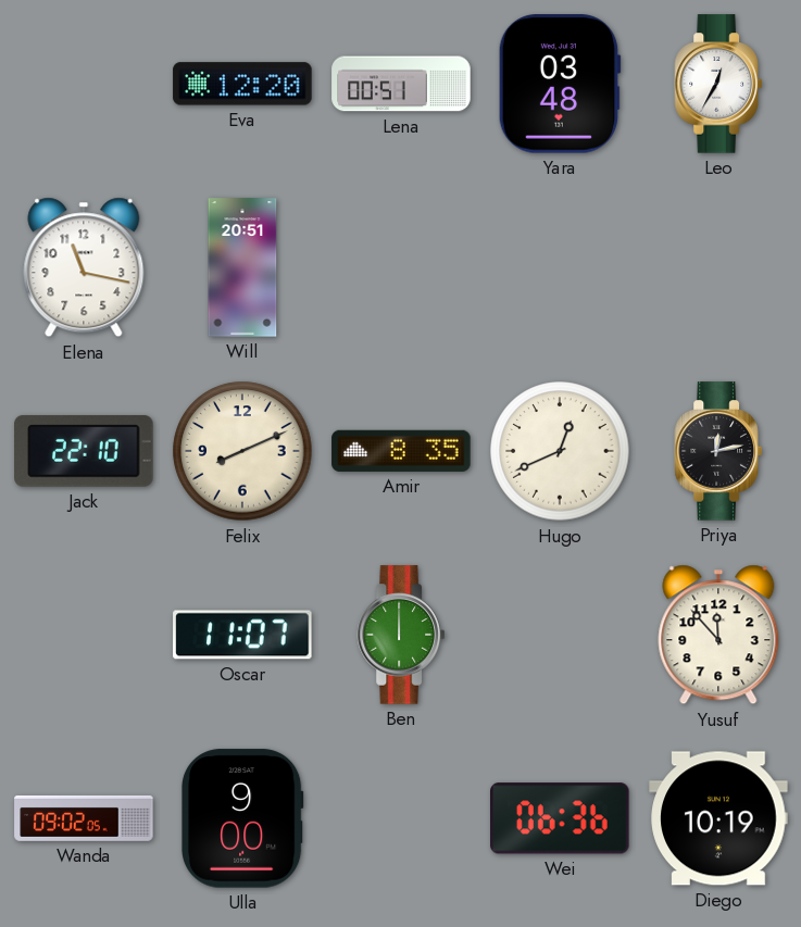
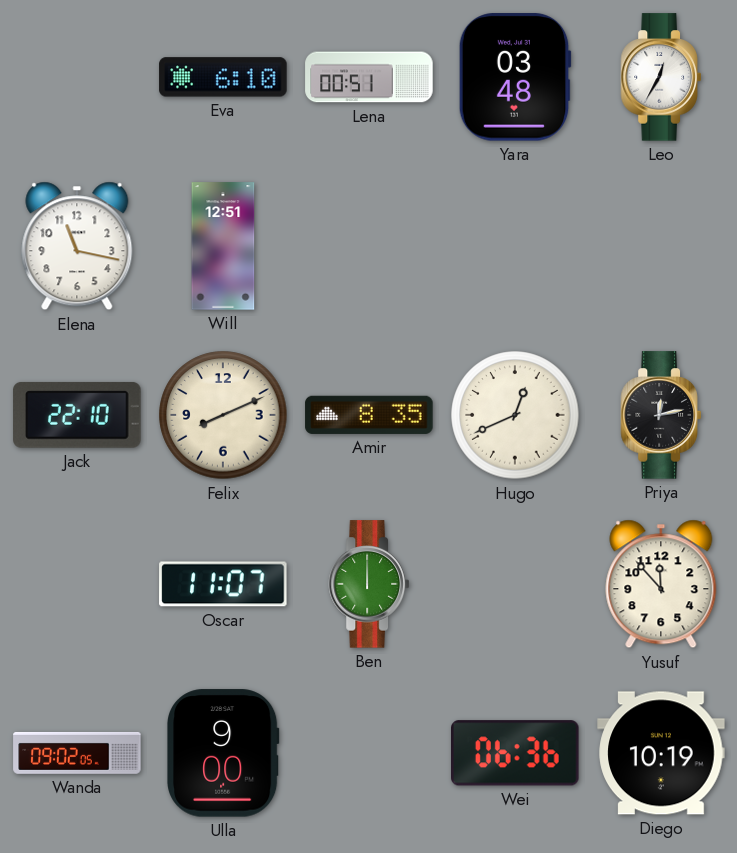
Eva: 12:20 -> 6:10 (223, 77)
Will: 20:51 -> 12:51 (223, 246)
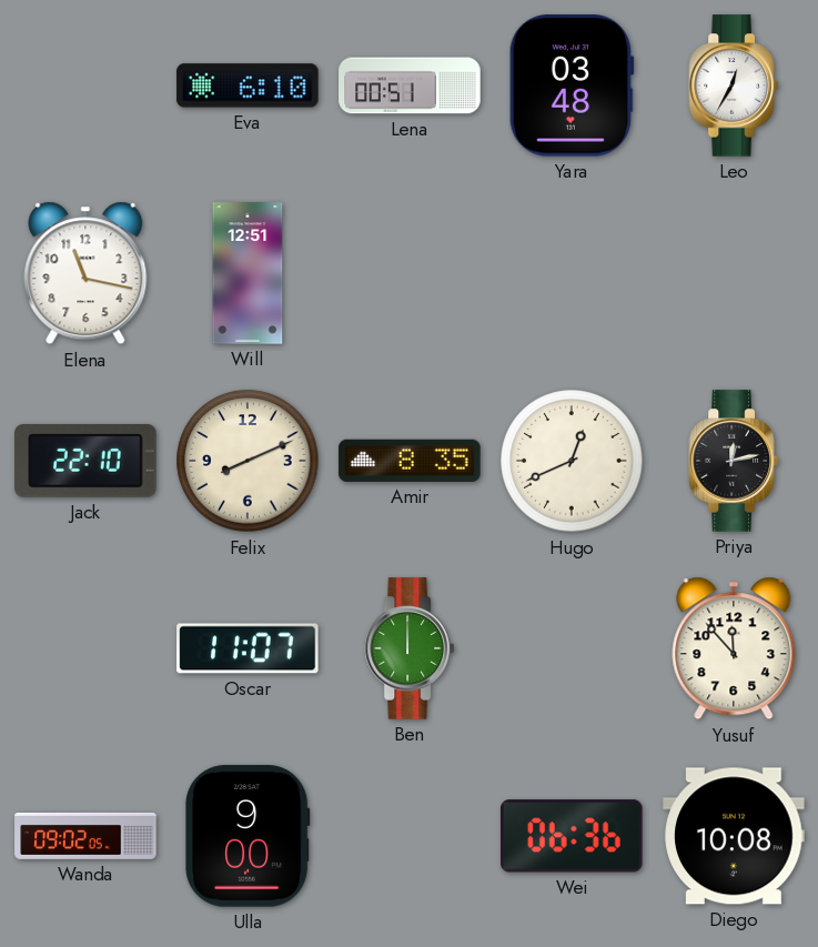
Diego: 10:19 -> 10:08 (734, 836)
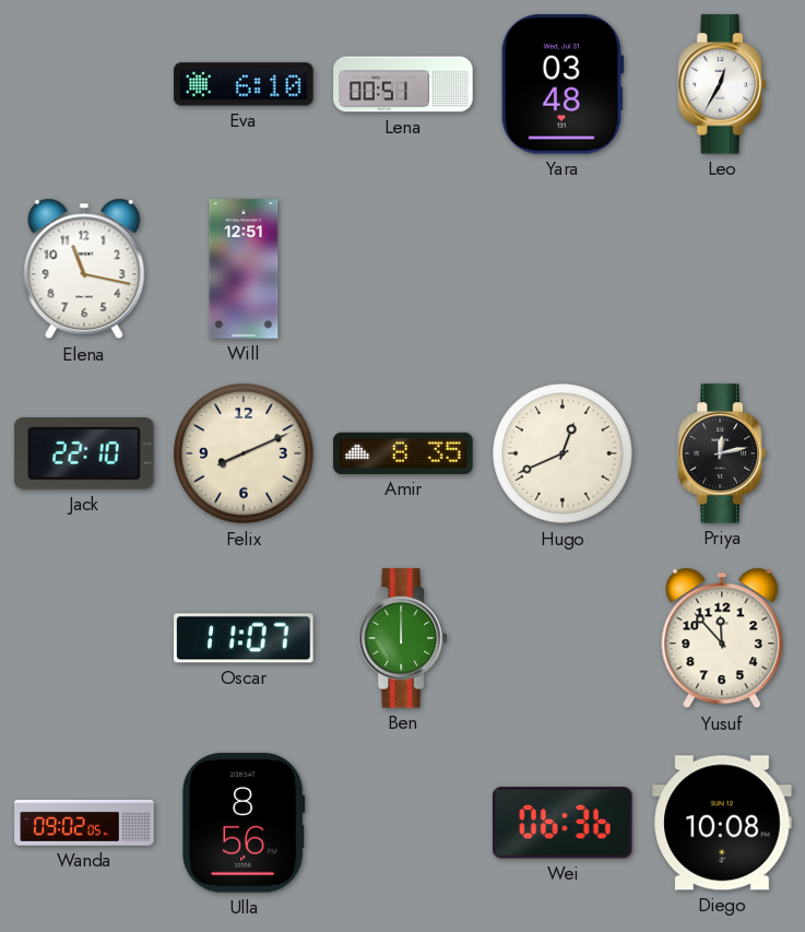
Ulla: 9:00 -> 8:56 (245, 823)
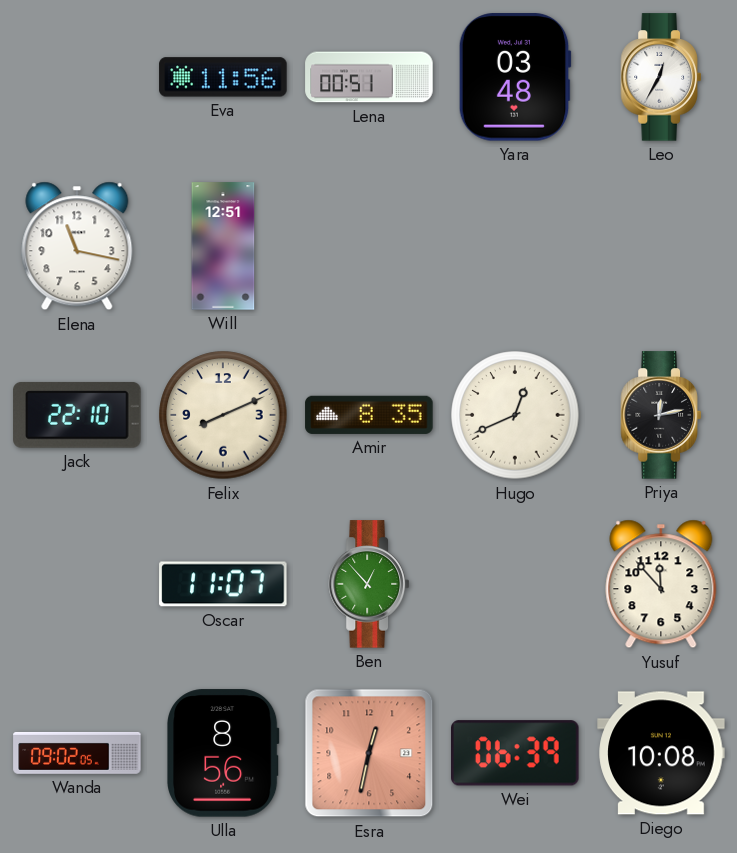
Eva: 6:10 -> 11:56 (223, 77)
Ben: 12:00 -> 12:53 (368, 584)
Esra: none -> 12:32 (369, 753)
Wei: 06:36 -> 06:39 (516, 753)
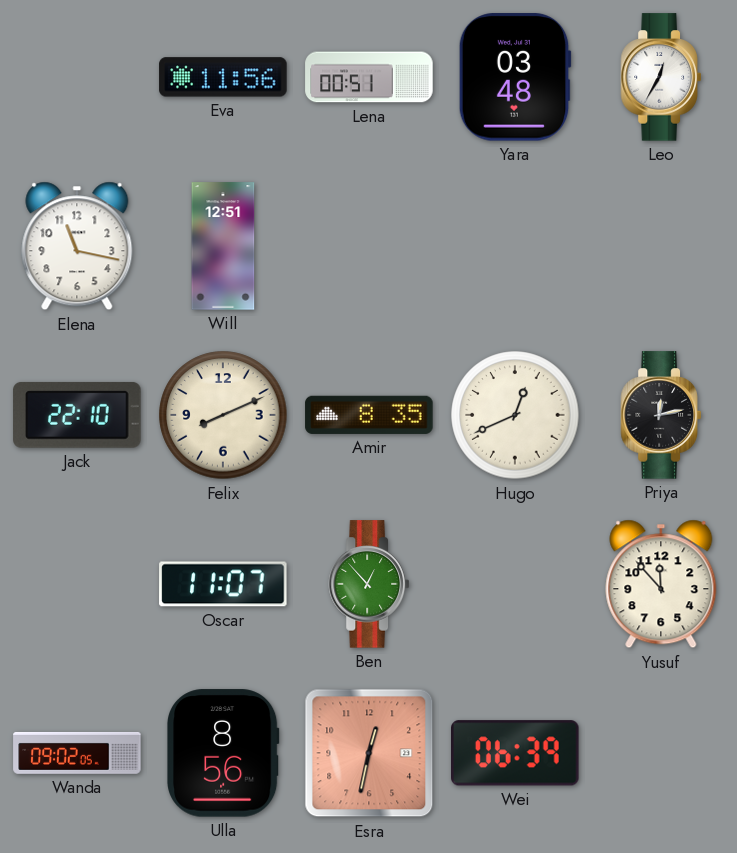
Diego: 10:08 -> none (661, 753)
